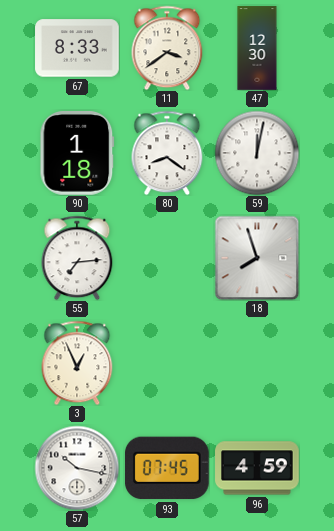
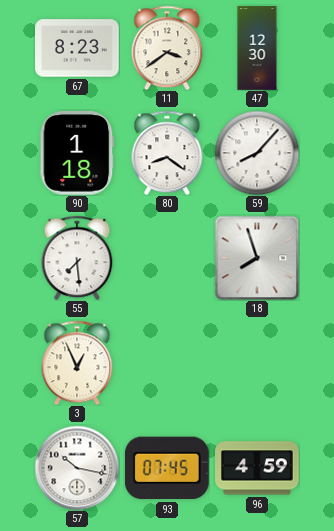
67: 8:33 -> 8:23 (77, 48)
59: 12:02 -> 8:07 (257, 153)
55: 7:14 -> 7:29 (77, 258)
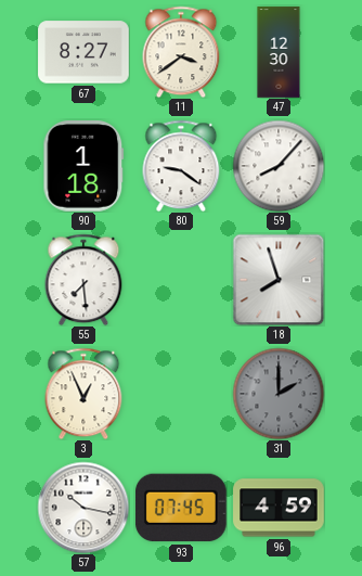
67: 8:23 -> 8:27 (83, 52)
80: 8:21 -> 9:21 (181, 166)
31: none -> 2:00 (279, 394)
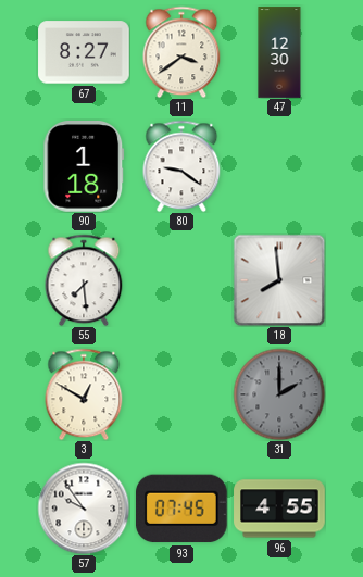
59: 8:07 -> none (279, 166)
18: 7:57 -> 7:59 (279, 280)
3: 12:56 -> 12:50 (84, 394)
57: 10:17 -> 9:54 (84, 509)
96: 4:59 -> 4:55 (279, 509)
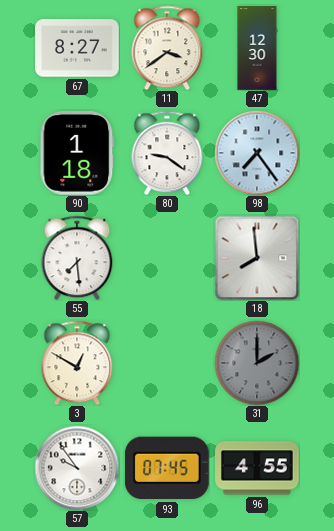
98: none -> 7:24 (257, 153)
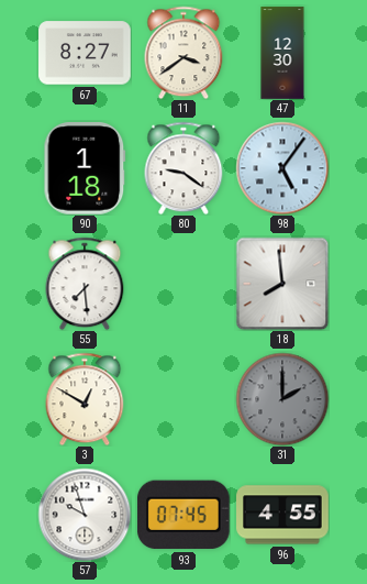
98: 7:24 -> 5:06 (282, 168)
57: 9:54 -> 9:57 (85, 515)
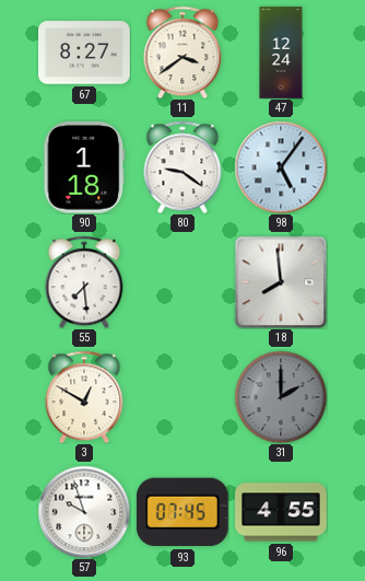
47: 12:30 -> 12:24 (281, 53)
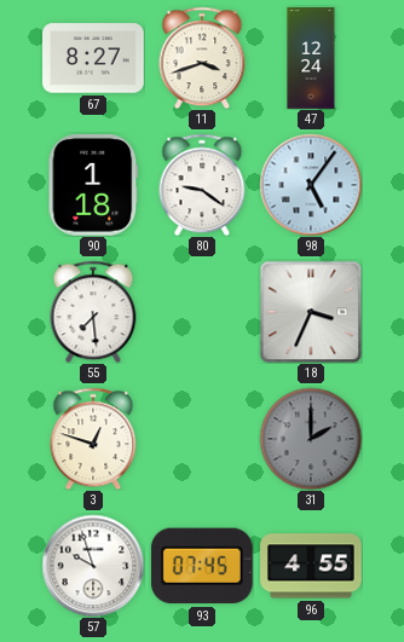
11: 3:39 -> 3:42 (202, 58)
18: 7:59 -> 3:34 (311, 312)
3: 12:50 -> 12:48 (93, 439)
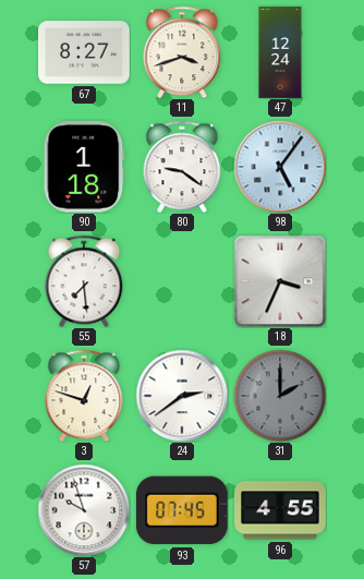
24: none -> 2:39 (182, 396)
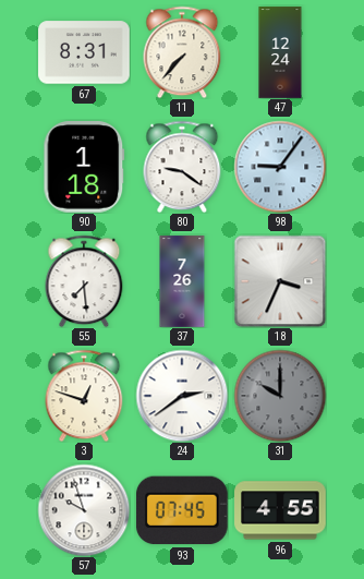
67: 8:27 -> 8:31 (84, 52)
11: 3:42 -> 7:37 (182, 52)
98: 5:06 -> 9:06 (280, 167)
37: none -> 7:26 (182, 281)
31: 2:00 -> 10:00 (280, 396)
